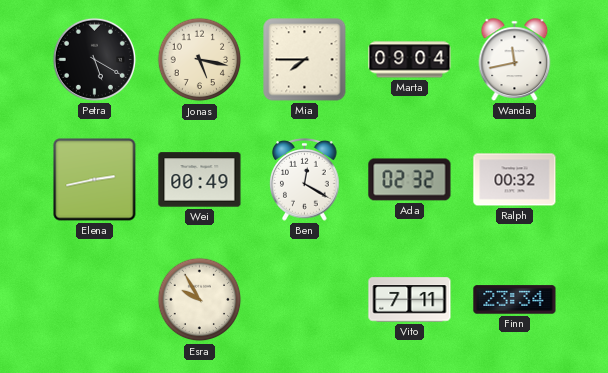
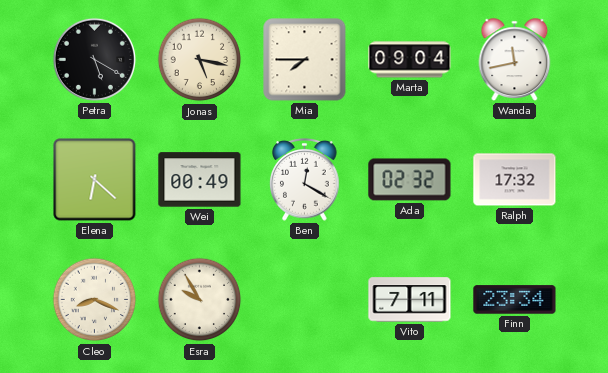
Elena: 2:43 -> 6:22 (95, 180)
Ralph: 00:32 -> 17:32 (515, 180)
Cleo: none -> 8:19 (95, 300)
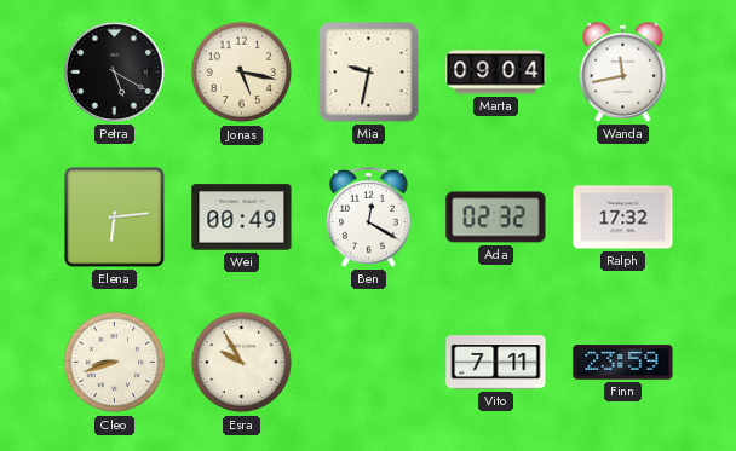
Mia: 7:45 -> 9:32 (369, 73)
Elena: 6:22 -> 6:14 (115, 218)
Cleo: 8:19 -> 8:42 (115, 363)
Finn: 23:34 -> 23:59 (623, 363)
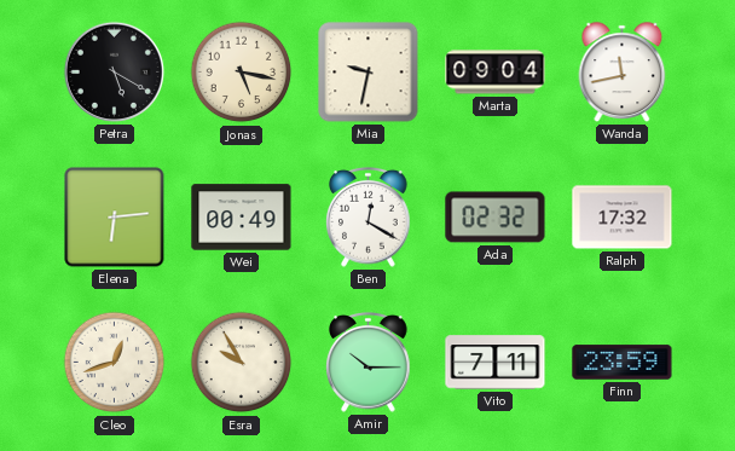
Cleo: 8:42 -> 12:42 (115, 363)
Amir: none -> 10:15 (369, 363)
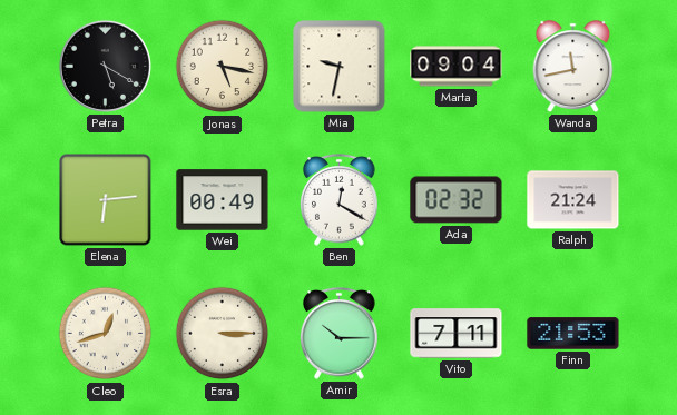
Ralph: 17:32 -> 21:24 (573, 200)
Esra: 9:55 -> 3:15 (223, 334)
Finn: 23:59 -> 21:53 (573, 334)
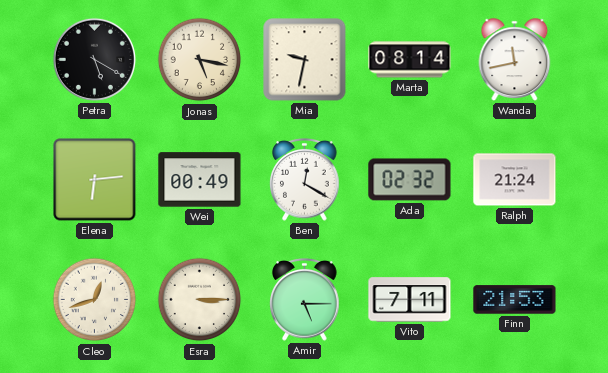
Marta: 09:04 -> 08:14 (410, 60)
Amir: 10:15 -> 5:15 (305, 300)
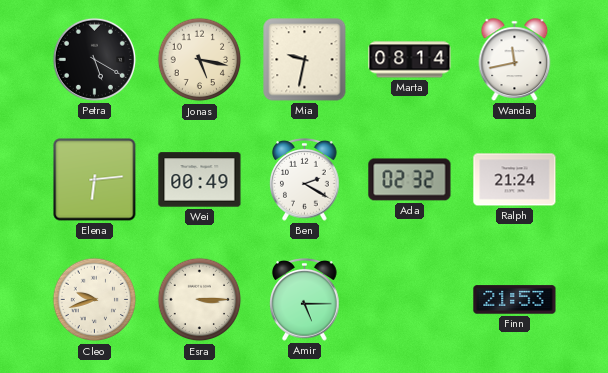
Ben: 12:20 -> 2:20 (305, 180)
Cleo: 12:42 -> 9:42 (95, 300)
Vito: 7:11 -> none (410, 300)
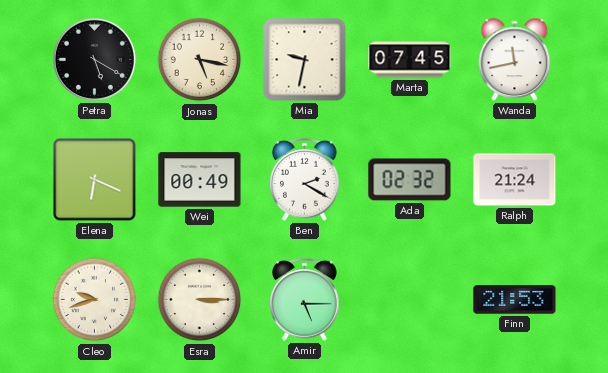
Marta: 08:14 -> 07:45 (410, 60)
Elena: 6:14 -> 6:19 (95, 180)
